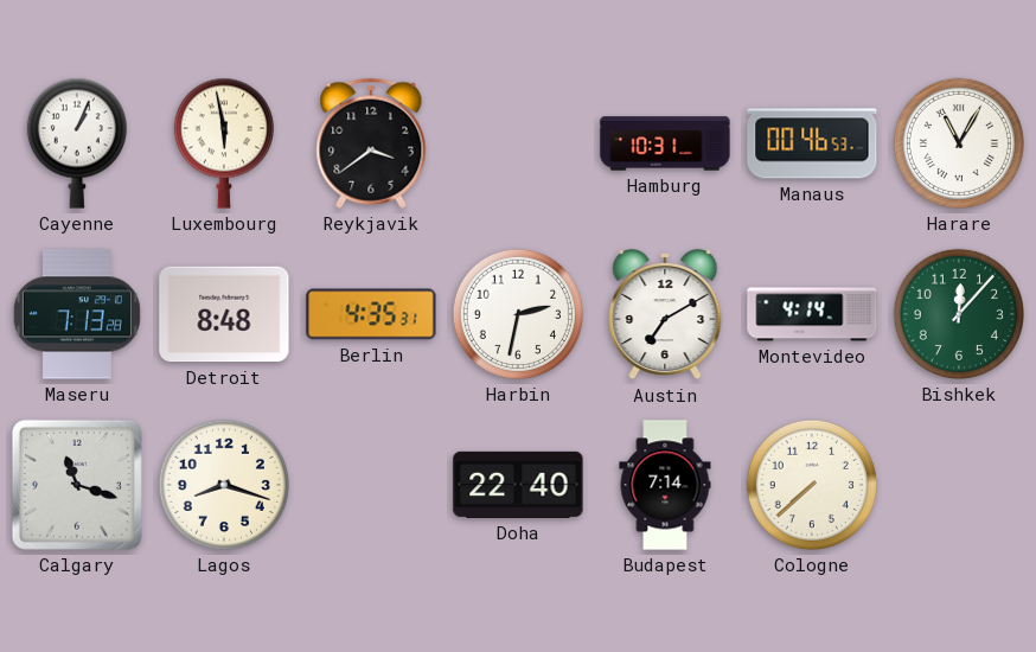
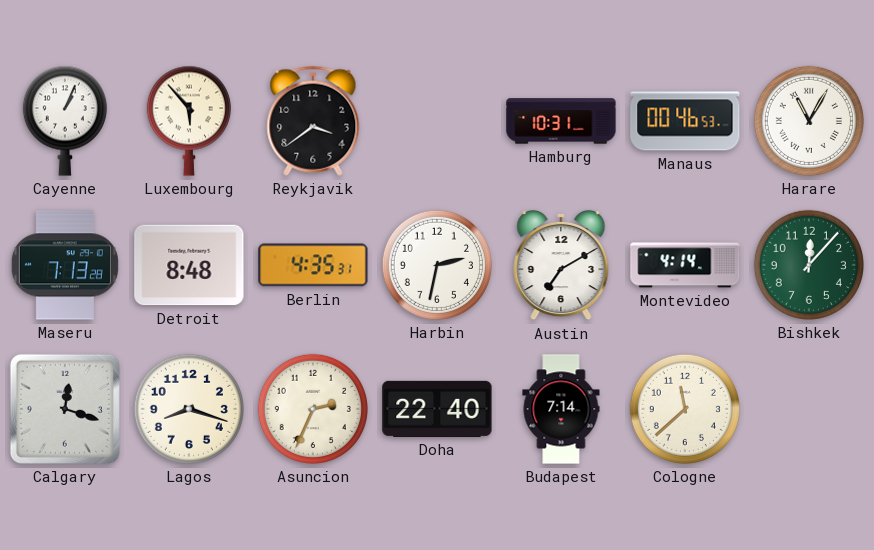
Luxembourg: 5:58 -> 5:53 (189, 121)
Calgary: 11:18 -> 12:18 (65, 409)
Asuncion: none -> 2:34 (313, 409)
Cologne: 7:38 -> 11:38 (685, 409)
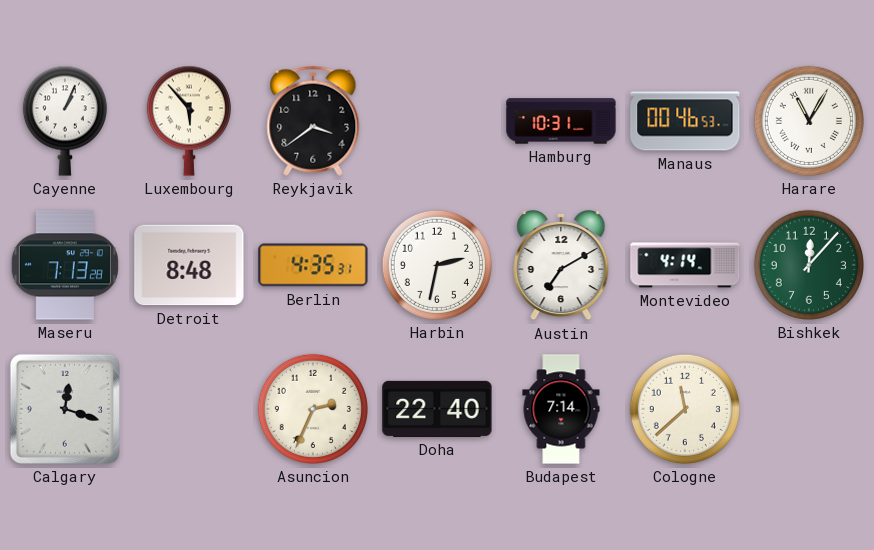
Lagos: 8:18 -> none (189, 409)
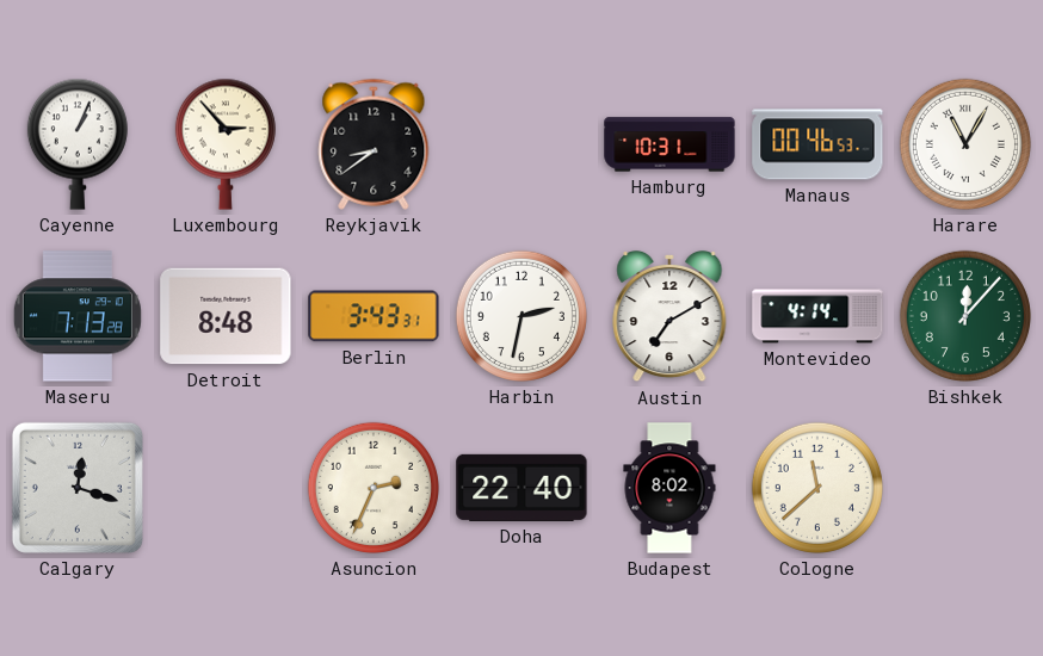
Luxembourg: 5:53 -> 2:53 (226, 144)
Reykjavik: 3:39 -> 8:39 (374, 144)
Berlin: 4:35 -> 3:43 (374, 316)
Budapest: 7:14 -> 8:02 (669, 488)
